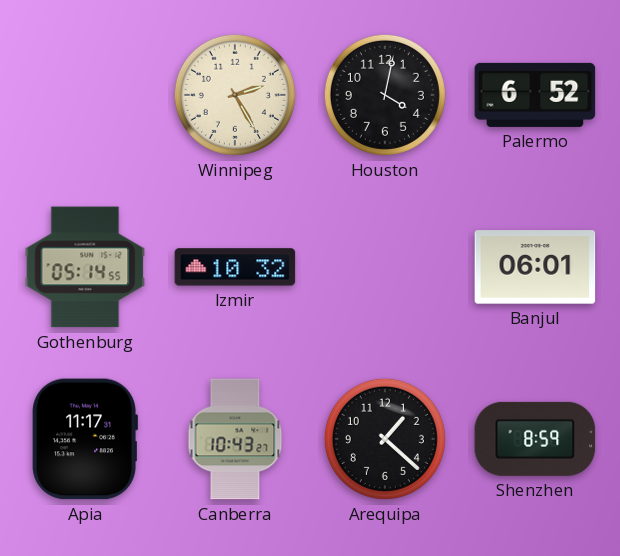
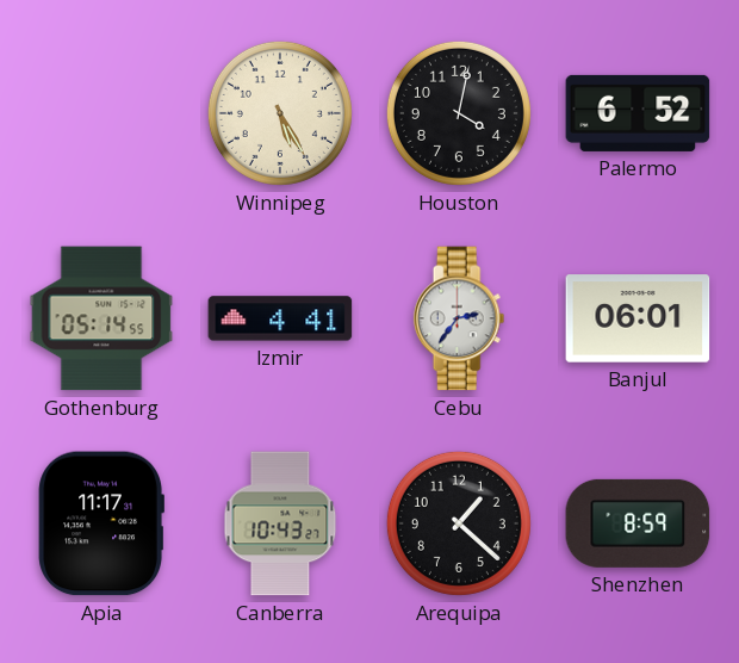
Winnipeg: 2:25 -> 5:25 (280, 113)
Izmir: 10:32 -> 4:41 (280, 318)
Cebu: none -> 2:36 (459, 318)
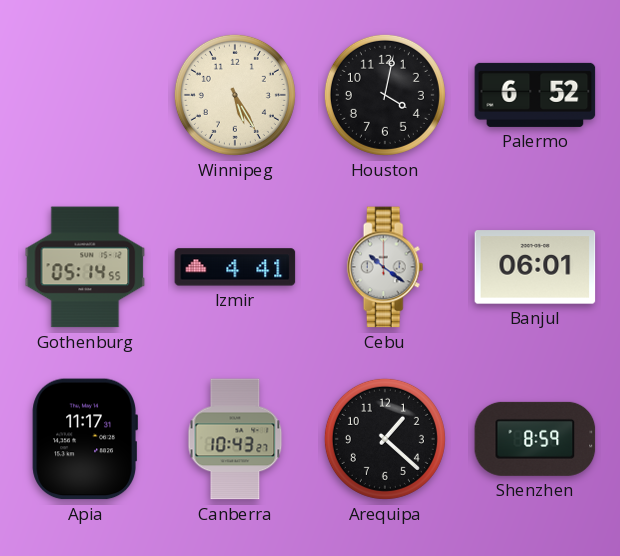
Cebu: 2:36 -> 10:21 (385, 267)
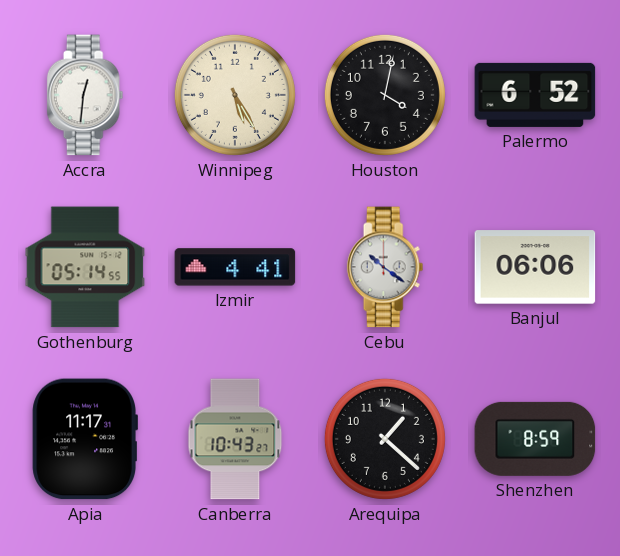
Accra: none -> 12:31 (85, 95)
Banjul: 06:01 -> 06:06 (535, 267)
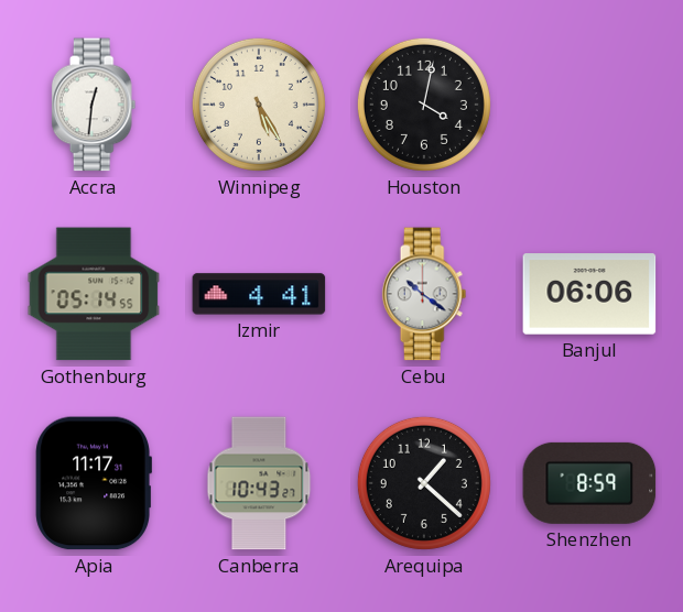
Palermo: 6:52 -> none (535, 95)
